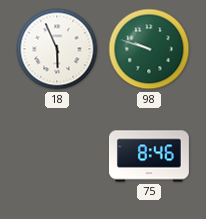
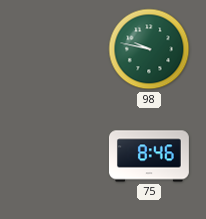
18: 5:56 -> none (57, 49)
98: 9:48 -> 9:47 (149, 49)
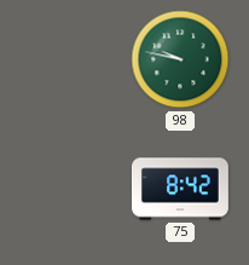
75: 8:46 -> 8:42 (180, 189)
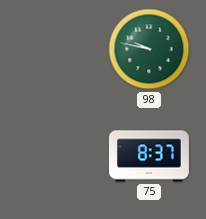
75: 8:42 -> 8:37 (149, 156)
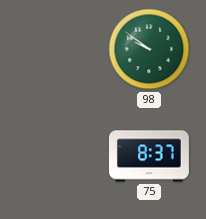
98: 9:47 -> 9:51 (149, 49)
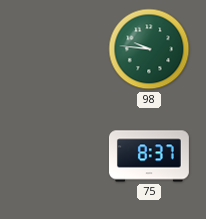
98: 9:51 -> 9:46 (149, 49)
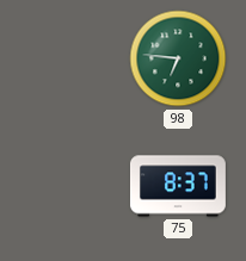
98: 9:46 -> 6:46 (178, 58)
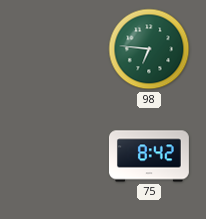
75: 8:37 -> 8:42 (149, 156)
